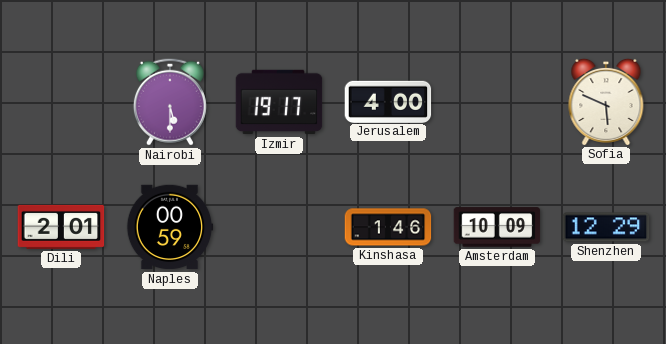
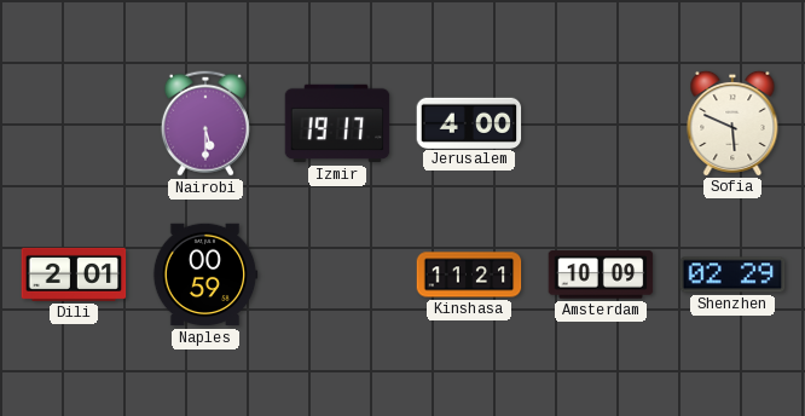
Kinshasa: 1:46 -> 11:21 (469, 275)
Shenzhen: 12:29 -> 02:29 (732, 275)
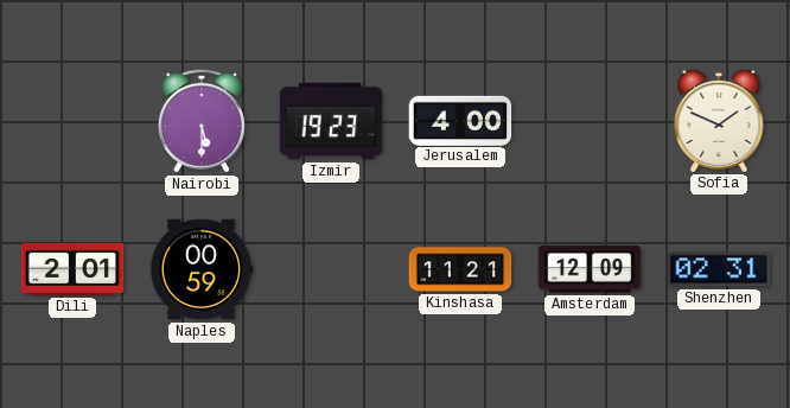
Izmir: 19:17 -> 19:23 (331, 121)
Sofia: 5:49 -> 1:49 (719, 120)
Amsterdam: 10:09 -> 12:09 (590, 269)
Shenzhen: 02:29 -> 02:31 (719, 269)
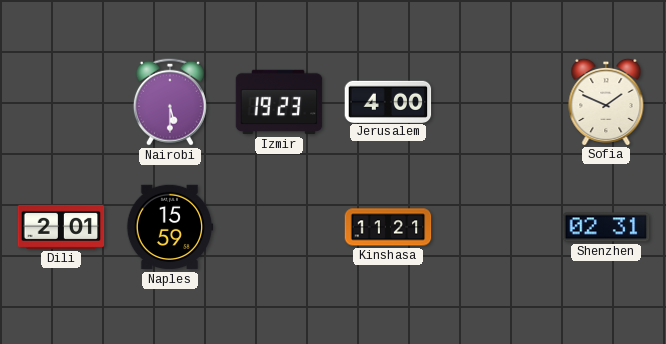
Naples: 00:59 -> 15:59 (170, 227)
Amsterdam: 12:09 -> none (590, 269)
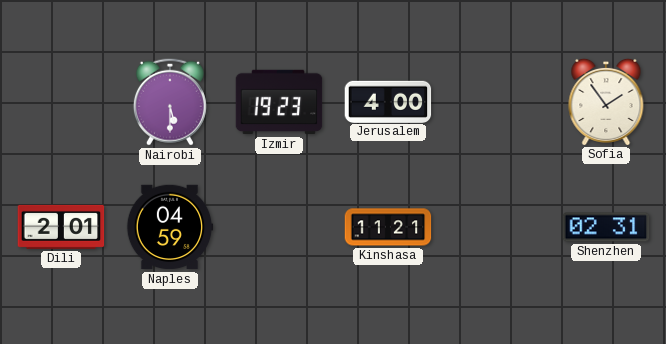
Sofia: 1:49 -> 1:54 (606, 101)
Naples: 15:59 -> 04:59 (170, 227)
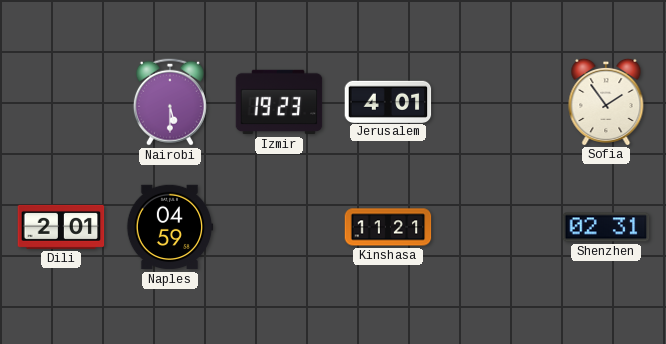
Jerusalem: 4:00 -> 4:01 (388, 101)
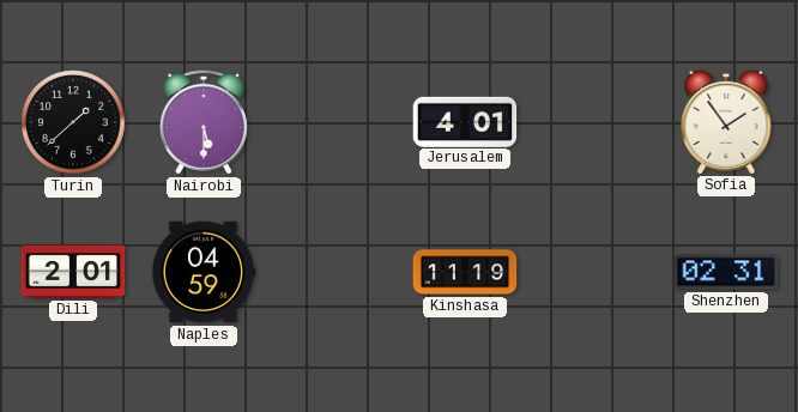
Turin: none -> 1:38 (73, 122)
Izmir: 19:23 -> none (279, 102)
Kinshasa: 11:21 -> 11:19 (465, 272)
